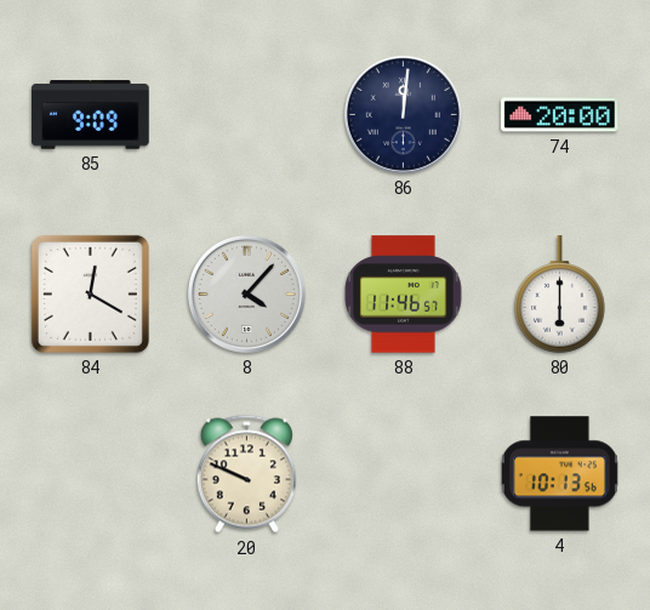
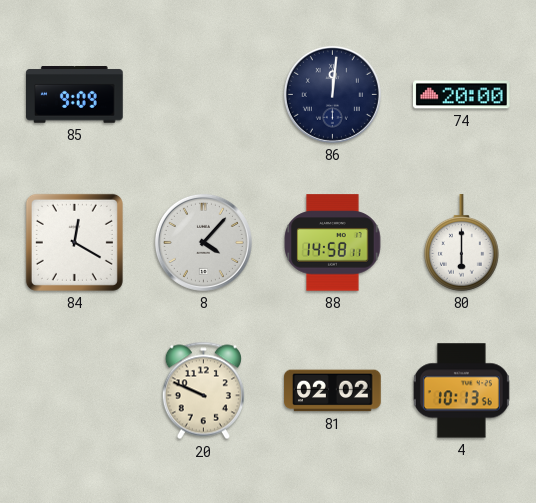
88: 11:46 -> 14:58 (333, 243)
81: none -> 02:02 (333, 391)
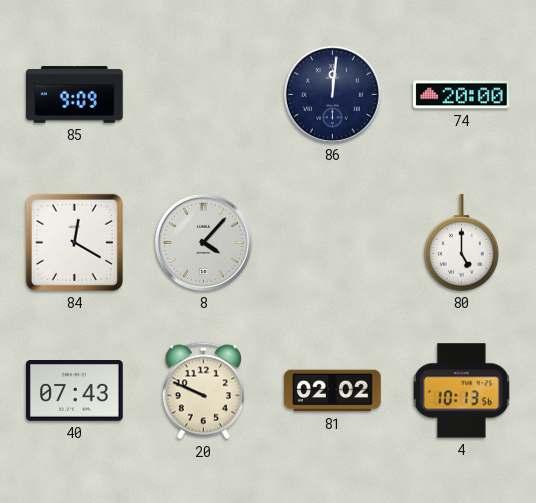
88: 14:58 -> none (333, 243)
80: 6:00 -> 5:00 (462, 243)
40: none -> 07:43 (75, 391)
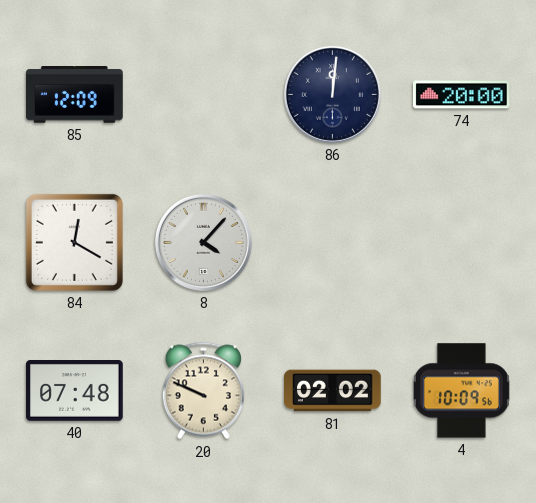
85: 9:09 -> 12:09 (75, 95)
80: 5:00 -> none (462, 243)
40: 07:43 -> 07:48 (75, 391)
4: 10:13 -> 10:09 (461, 391)
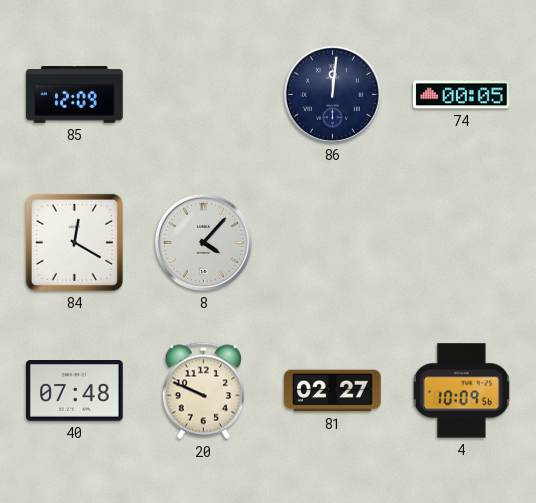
74: 20:00 -> 00:05 (462, 95)
81: 02:02 -> 02:27 (333, 391)
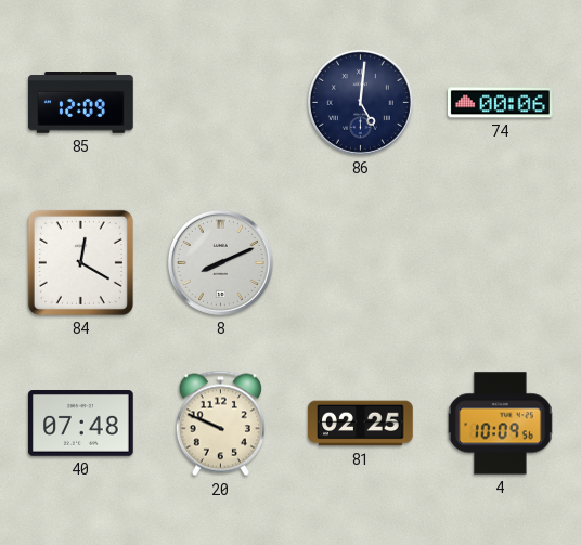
86: 12:01 -> 5:01 (360, 102)
74: 00:05 -> 00:06 (501, 103)
8: 4:07 -> 8:11 (220, 262)
81: 02:27 -> 02:25 (361, 424)
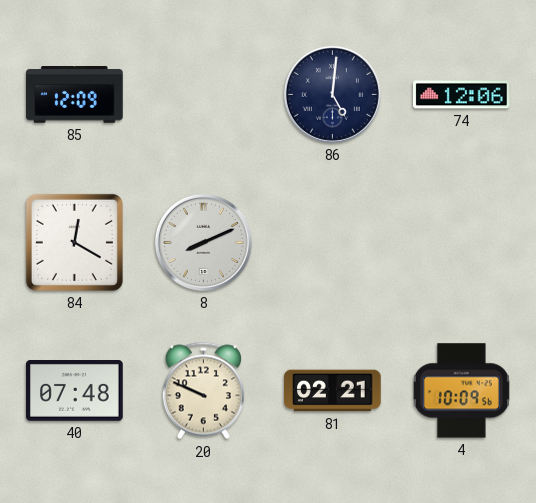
74: 00:06 -> 12:06 (462, 95)
81: 02:25 -> 02:21 (333, 391)
